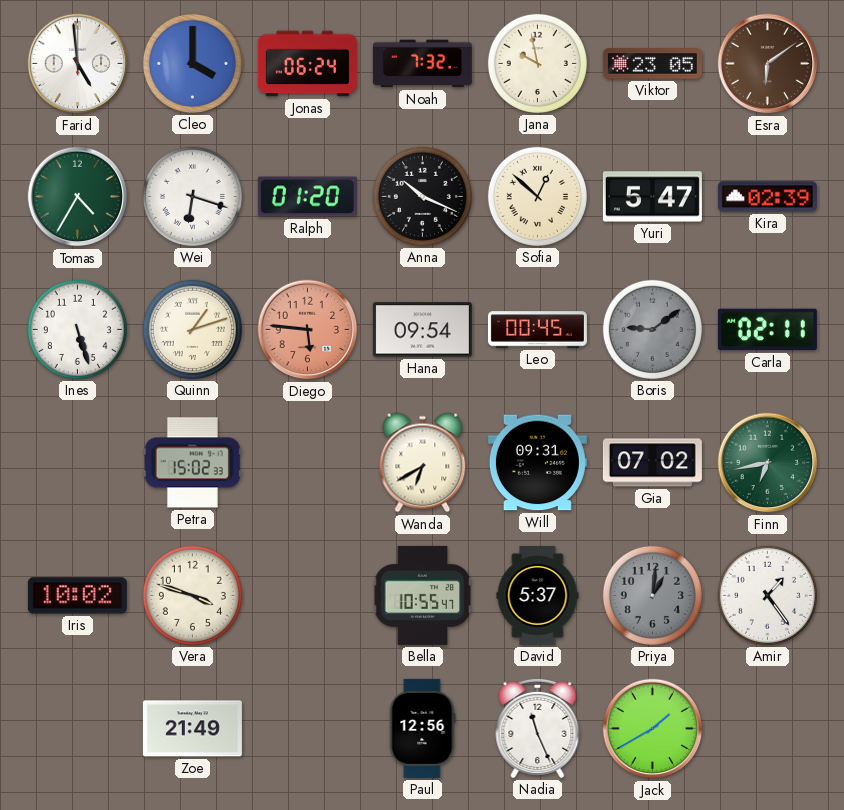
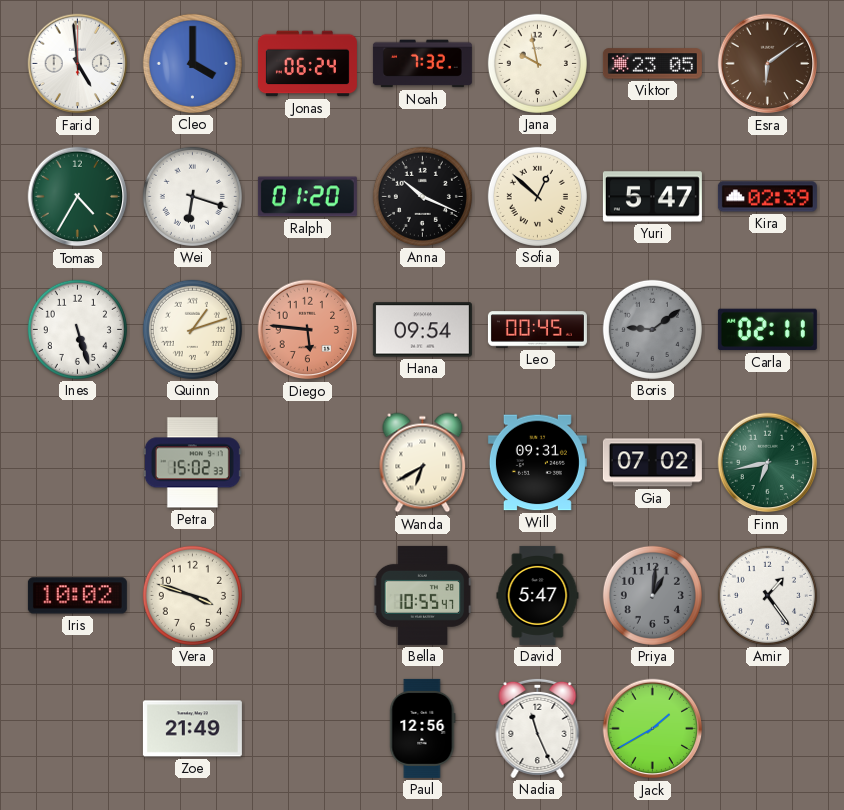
David: 5:37 -> 5:47 (538, 595)
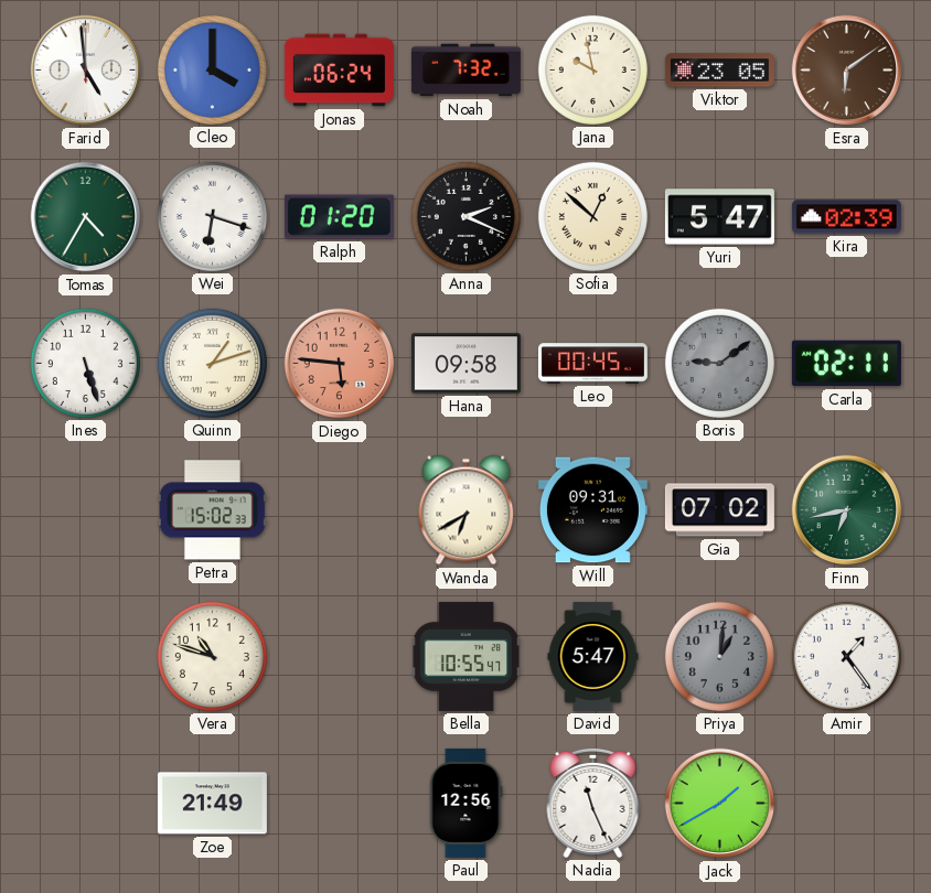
Anna: 10:19 -> 2:19 (465, 216)
Hana: 09:54 -> 09:58 (465, 364)
Iris: 10:02 -> none (77, 596)
Vera: 3:48 -> 10:48 (212, 656)
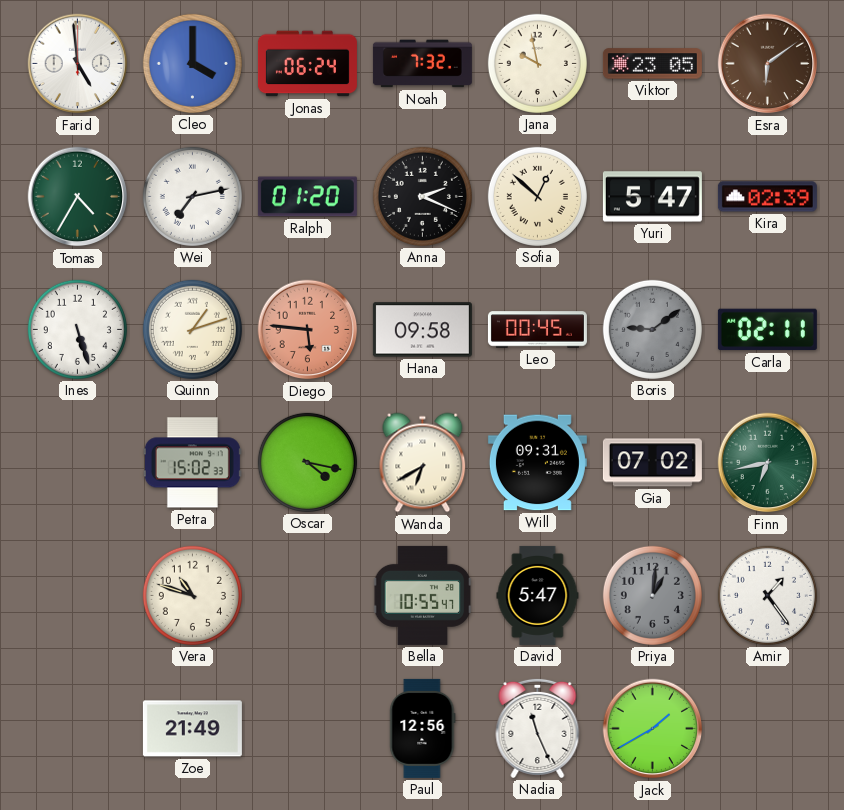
Wei: 6:18 -> 7:13 (192, 196)
Oscar: none -> 4:17 (307, 462)
